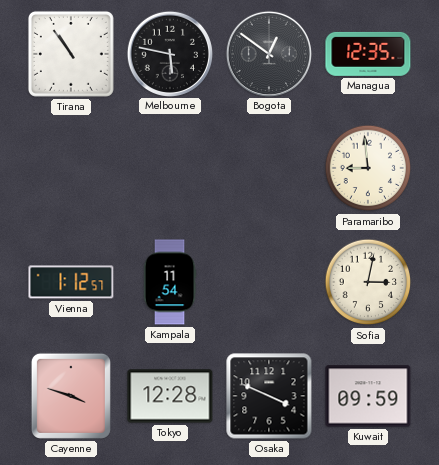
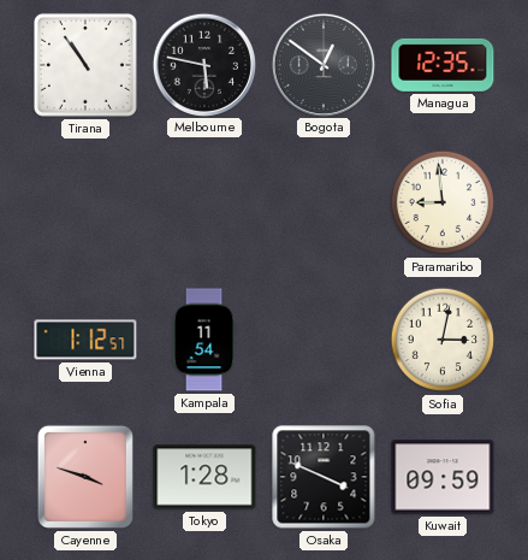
Tokyo: 12:28 -> 1:28 (204, 477)
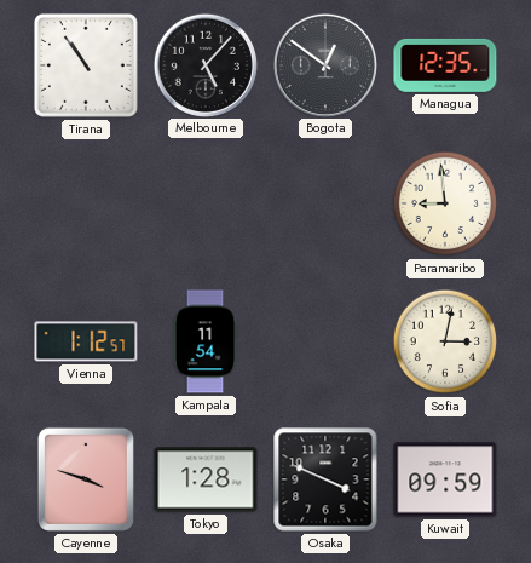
Melbourne: 5:47 -> 5:07 (204, 64)
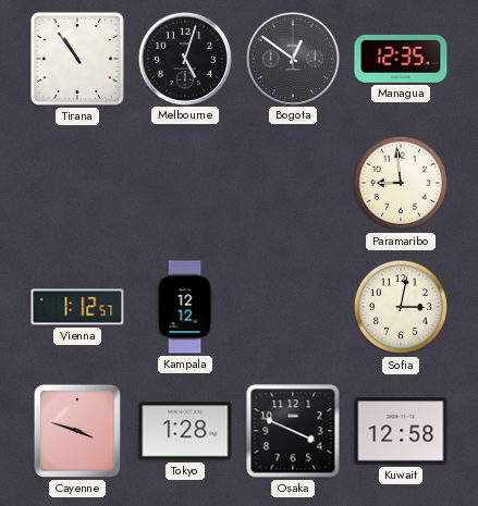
Melbourne: 5:07 -> 5:03 (184, 58)
Kampala: 11:54 -> 12:12 (185, 307)
Kuwait: 09:59 -> 12:58 (401, 431)
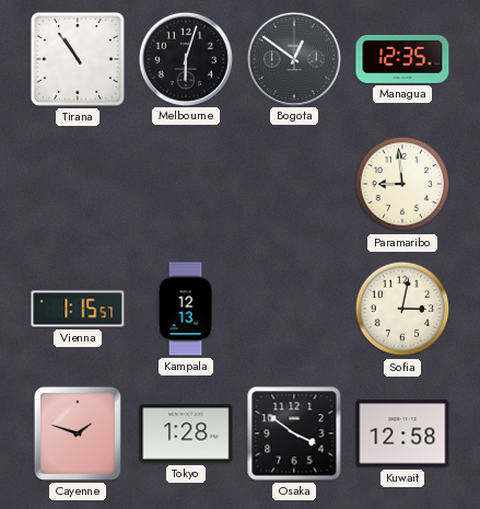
Melbourne: 5:03 -> 6:03 (185, 58)
Vienna: 1:12 -> 1:15 (78, 309)
Kampala: 12:12 -> 12:13 (186, 309)
Cayenne: 3:48 -> 1:48 (78, 433)
Osaka: 3:49 -> 3:51 (294, 433)
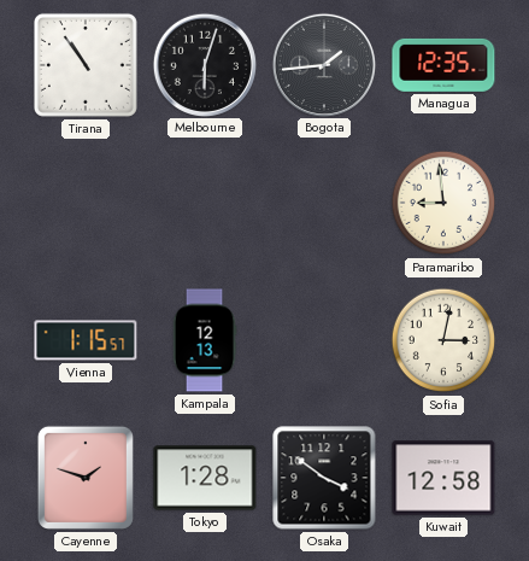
Bogota: 12:51 -> 1:44 (323, 64)
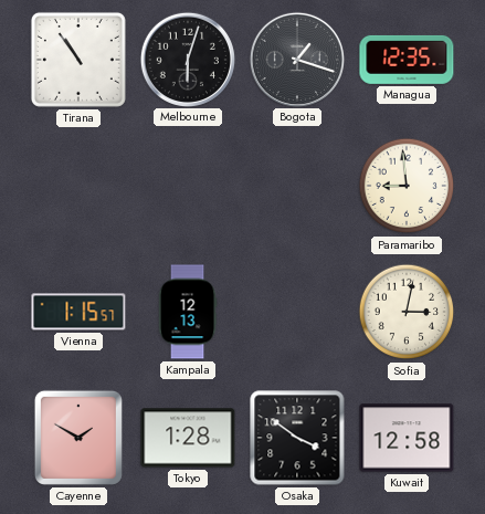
Bogota: 1:44 -> 1:18 (296, 59)
Cayenne: 1:48 -> 1:50 (78, 438)
